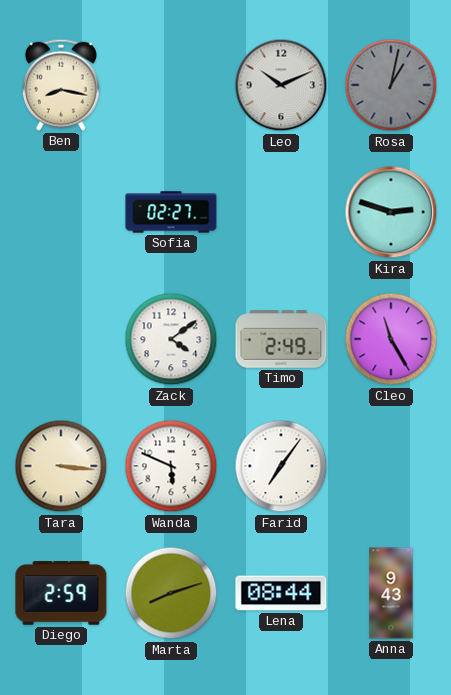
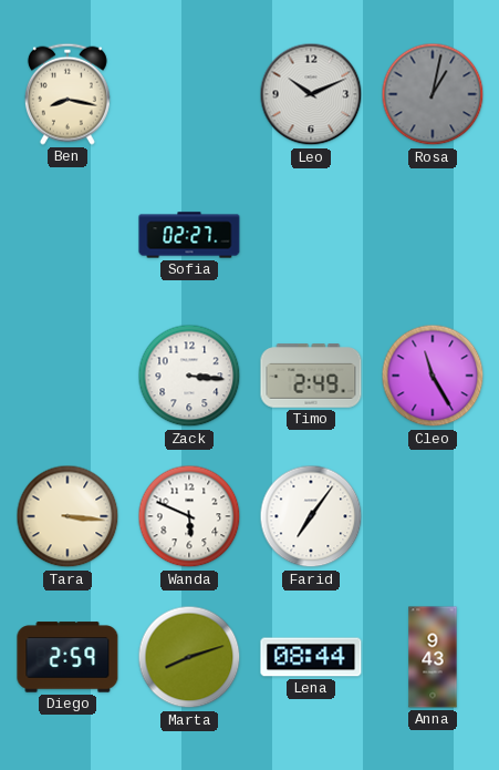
Kira: 2:48 -> none (391, 212)
Zack: 4:09 -> 3:16 (189, 376)
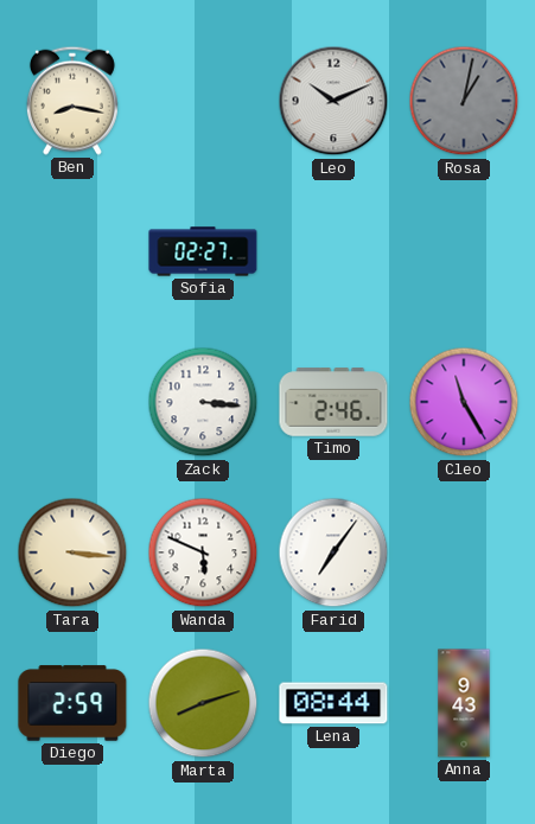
Timo: 2:49 -> 2:46 (333, 402)
